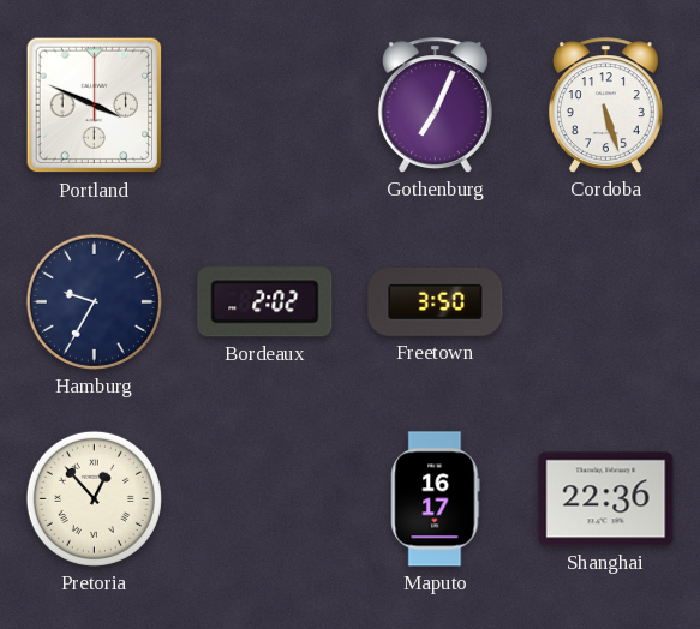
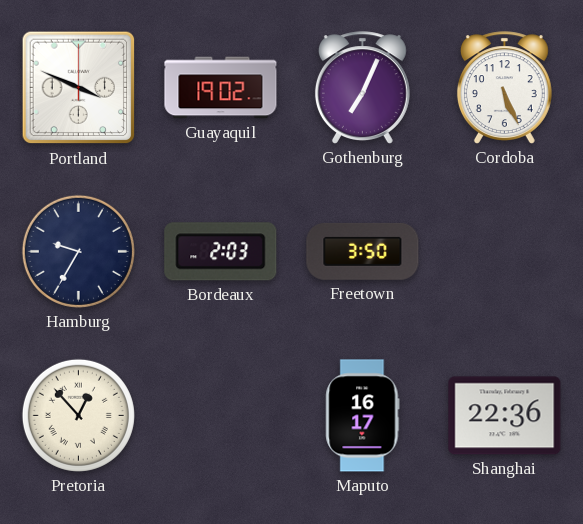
Guayaquil: none -> 19:02 (221, 88)
Cordoba: 5:27 -> 5:26 (504, 88)
Bordeaux: 2:02 -> 2:03 (221, 252)
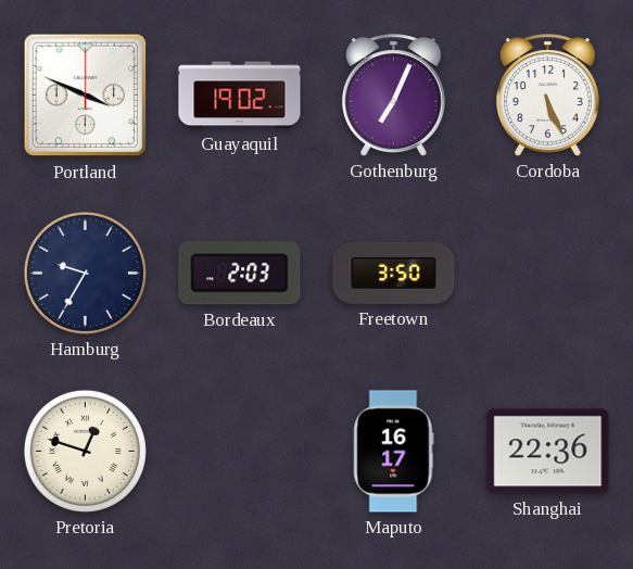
Pretoria: 12:53 -> 12:48 (85, 451)
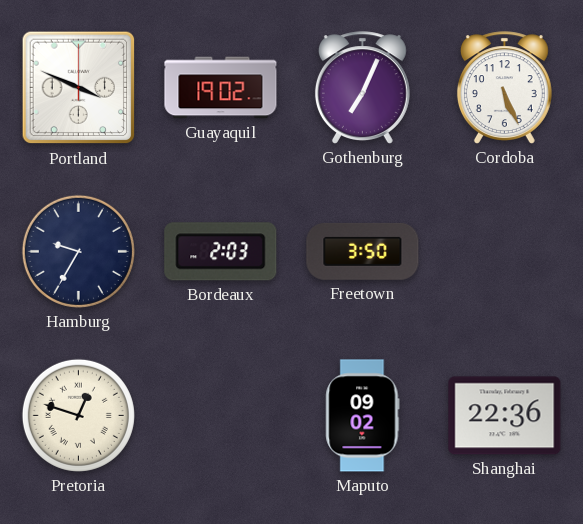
Maputo: 16:17 -> 09:02 (363, 416)
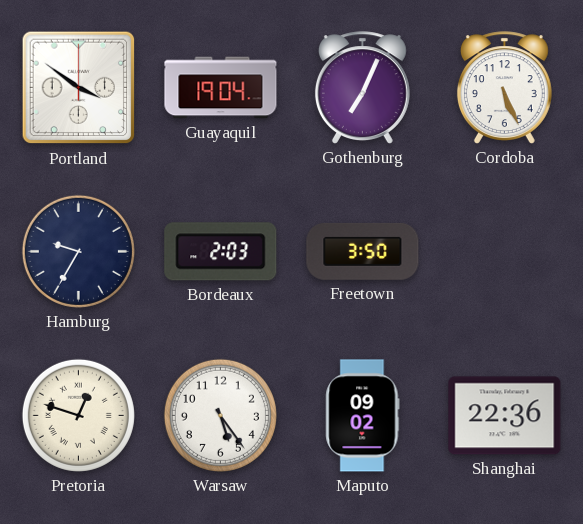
Portland: 3:49 -> 3:51 (79, 88)
Guayaquil: 19:02 -> 19:04 (221, 88)
Warsaw: none -> 5:24 (220, 415)
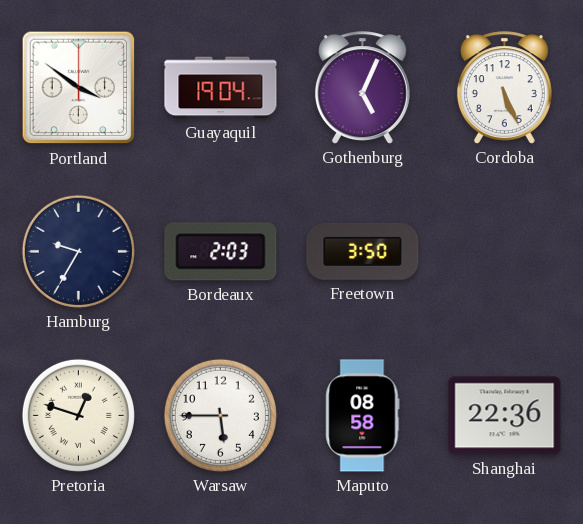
Gothenburg: 7:04 -> 5:04 (362, 88)
Warsaw: 5:24 -> 5:45 (220, 415)
Maputo: 09:02 -> 08:58 (363, 416)
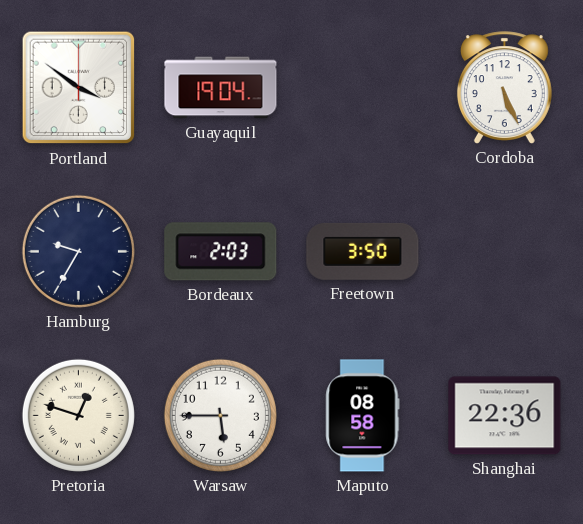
Gothenburg: 5:04 -> none (362, 88)
